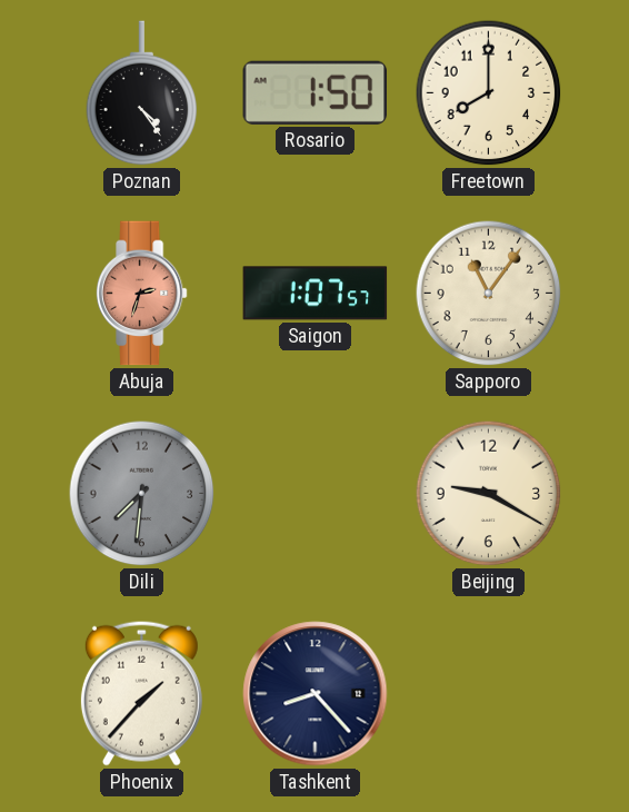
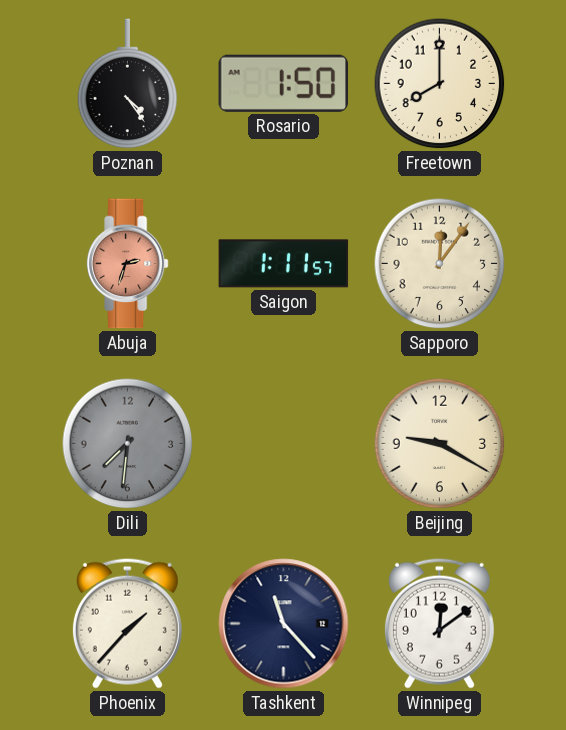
Saigon: 1:07 -> 1:11 (284, 264)
Sapporo: 11:06 -> 12:06 (440, 264)
Tashkent: 8:23 -> 11:23 (284, 624)
Winnipeg: none -> 12:09 (439, 623)
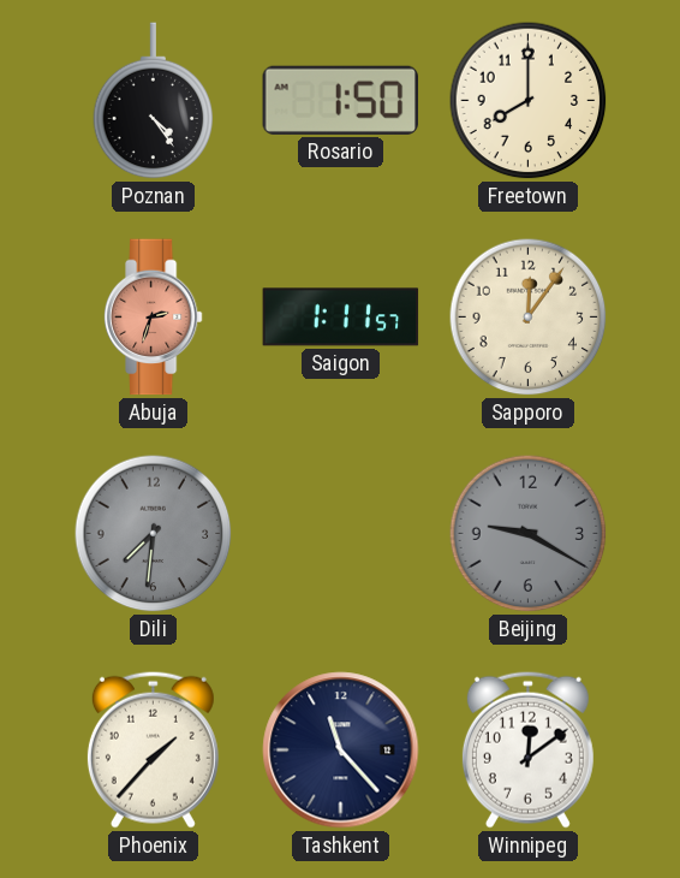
Beijing dial: cream -> grey (529, 534)
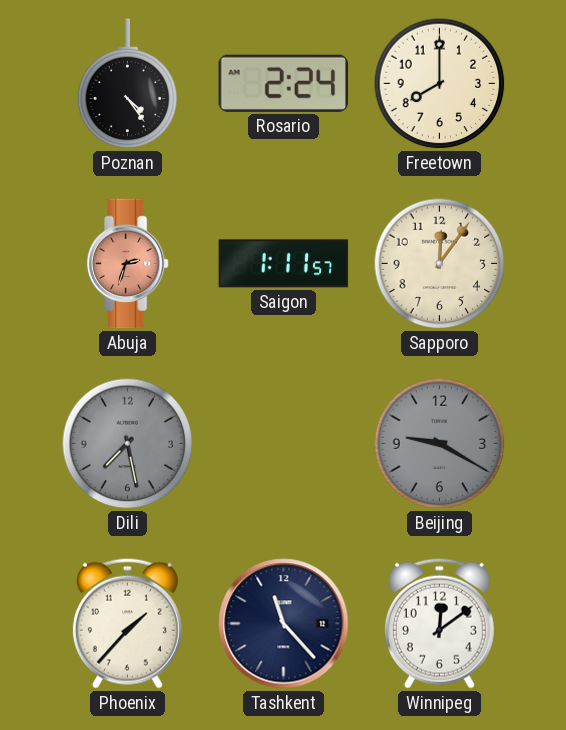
Rosario: 1:50 -> 2:24 (283, 83)
Dili: 7:31 -> 7:28 (128, 444)
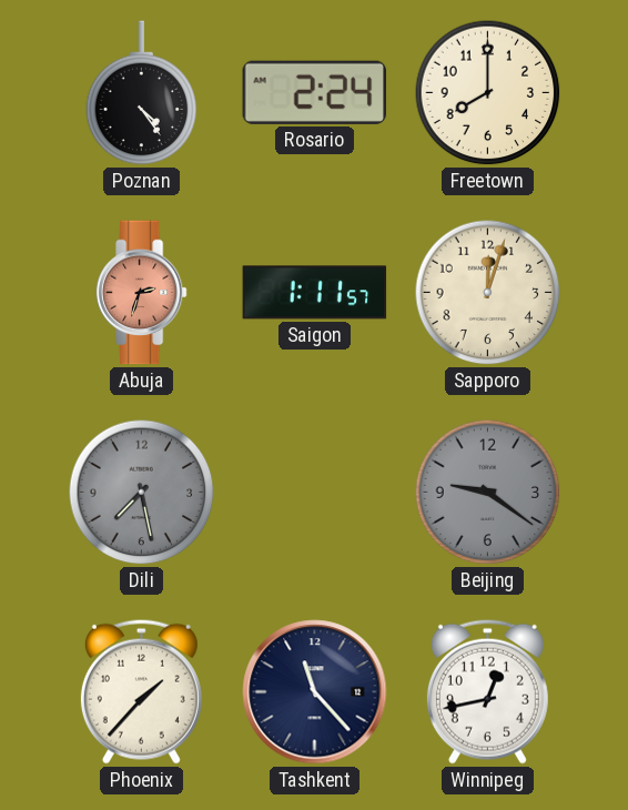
Sapporo: 12:06 -> 12:03 (488, 293)
Beijing: 9:20 -> 9:21 (488, 493)
Winnipeg: 12:09 -> 12:43 (487, 691)
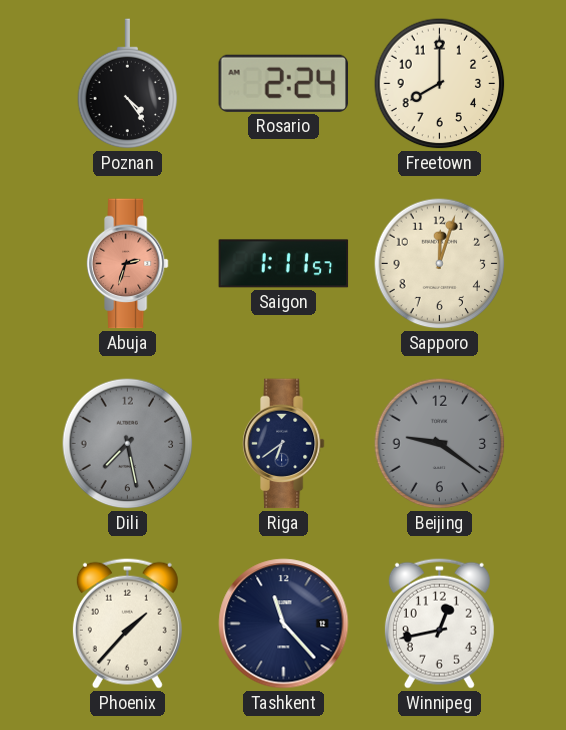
Riga: none -> 6:39 (283, 444)
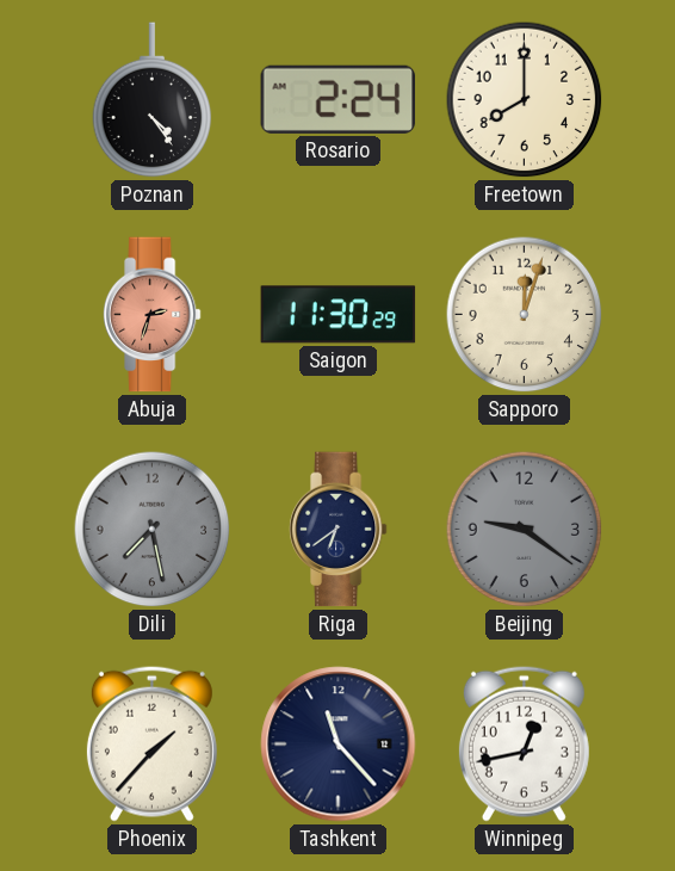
Saigon: 1:11 -> 11:30 (339, 315)
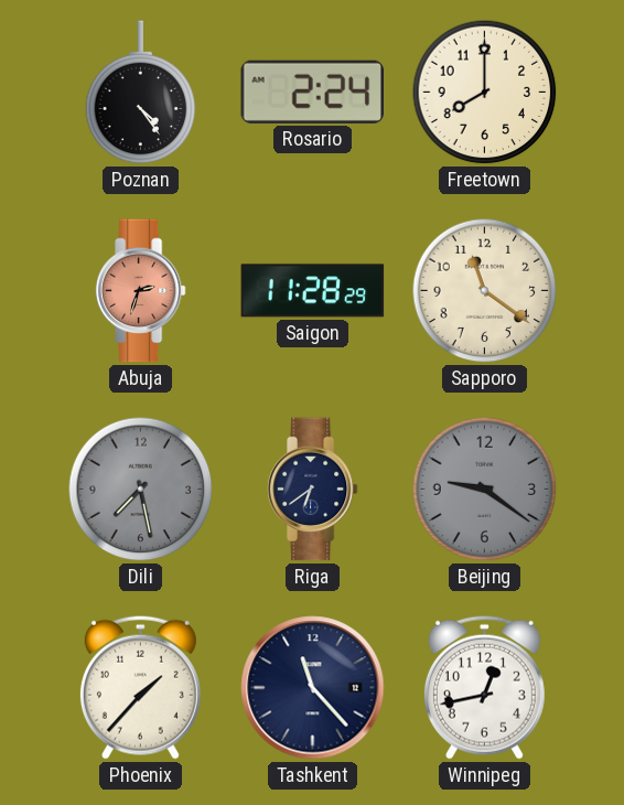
Saigon: 11:30 -> 11:28 (313, 291)
Sapporo: 12:03 -> 11:21 (485, 291)
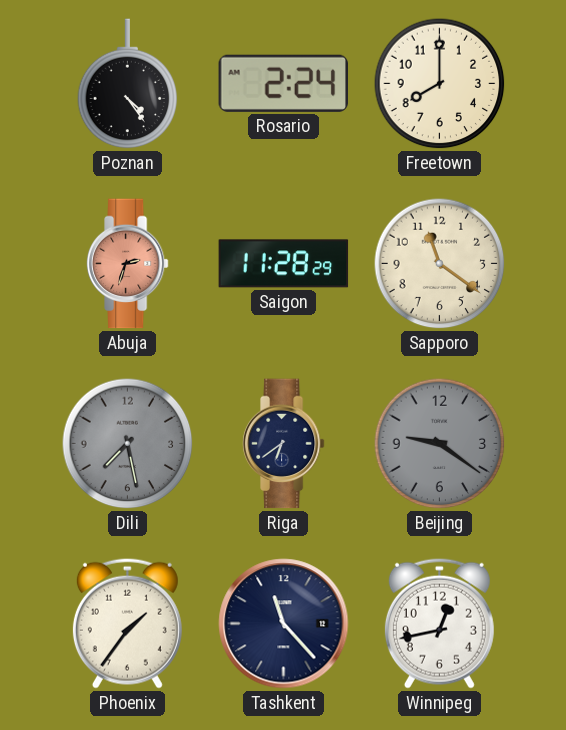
Phoenix: 1:37 -> 1:36 (127, 623)
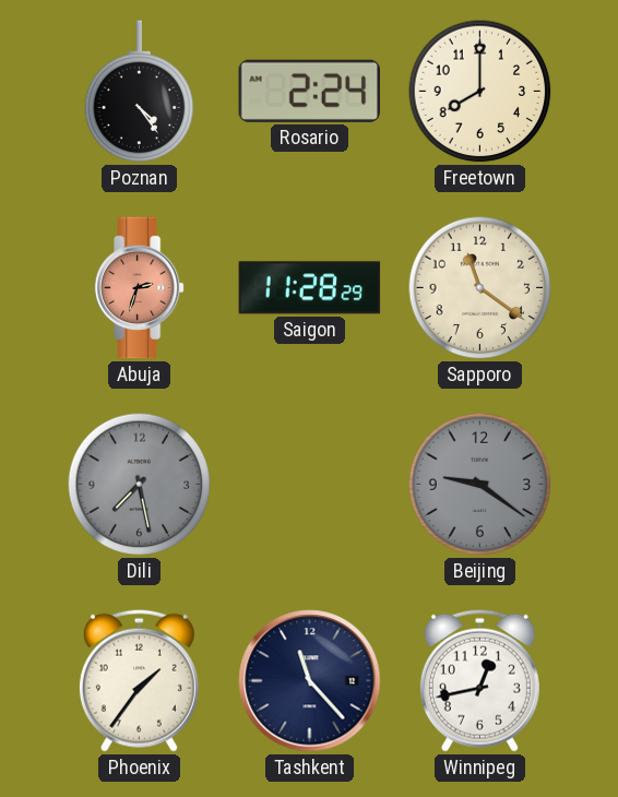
Riga: 6:39 -> none (283, 444)
